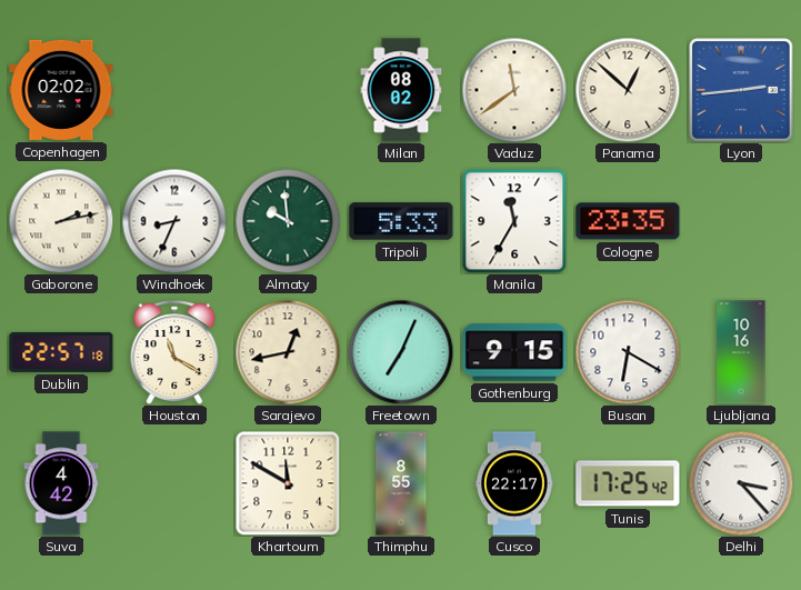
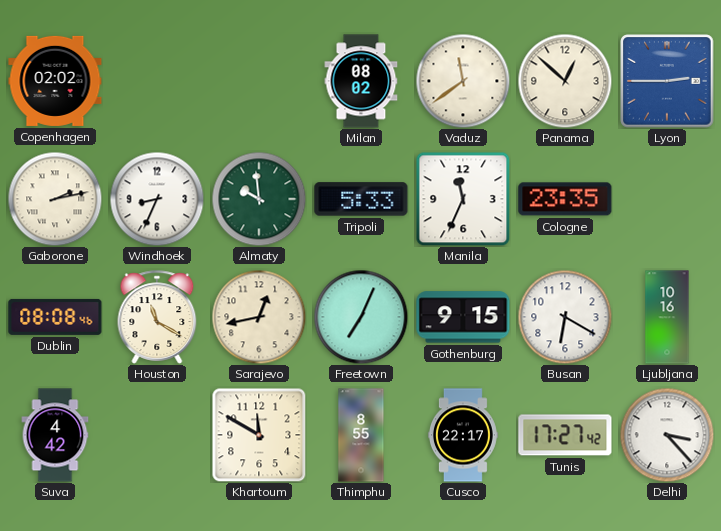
Lyon: 2:44 -> 2:45 (667, 81)
Manila: 11:35 -> 11:34 (463, 199)
Dublin: 22:57 -> 08:08 (55, 317)
Tunis: 17:25 -> 17:27 (565, 435)
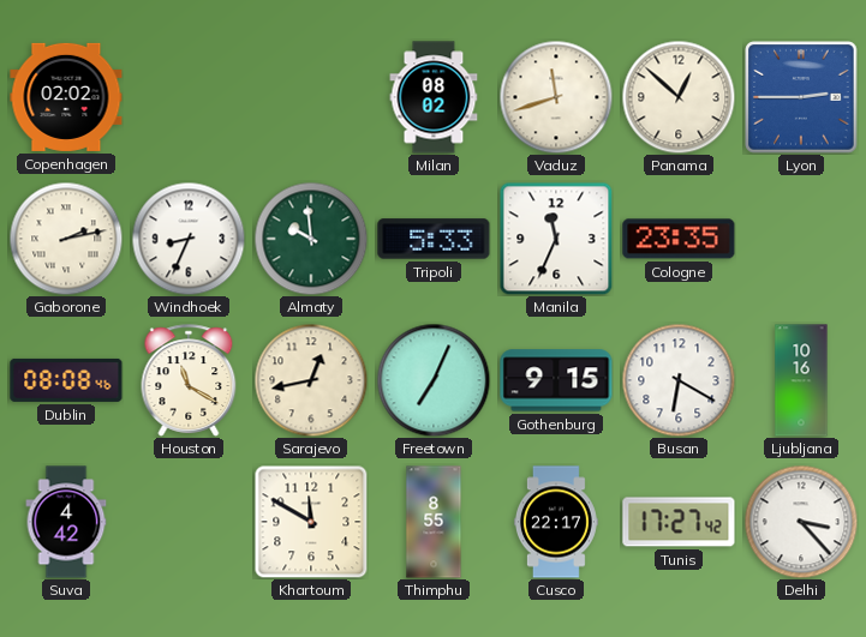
Vaduz: 11:39 -> 11:42 (556, 97)
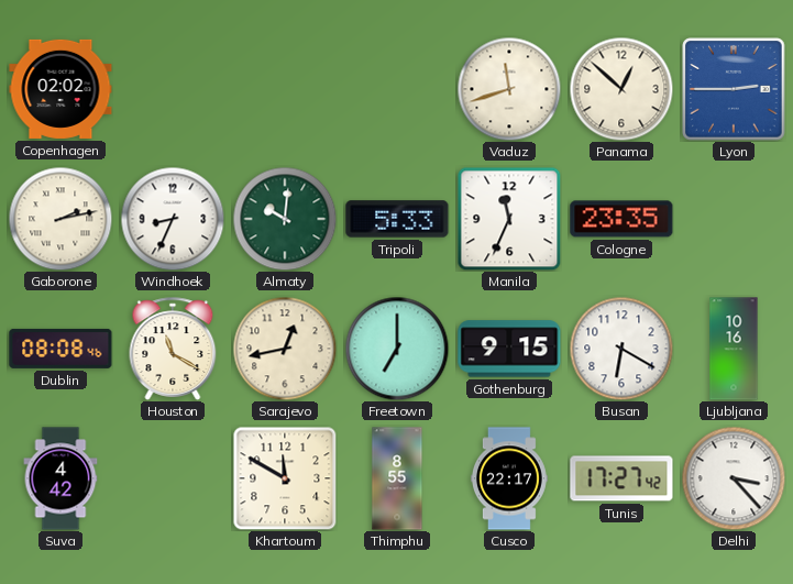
Milan: 08:02 -> none (434, 97)
Almaty: 9:59 -> 10:01 (285, 219)
Freetown: 7:04 -> 7:00 (397, 349)
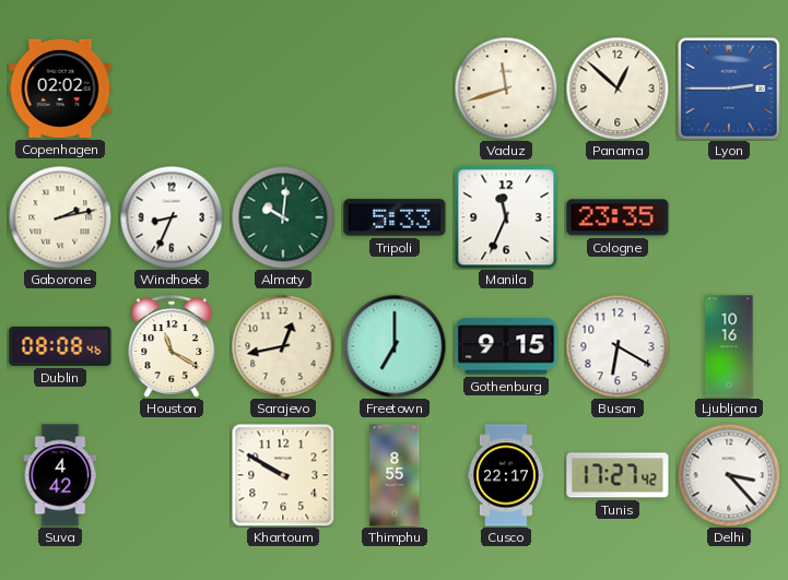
Khartoum: 11:50 -> 9:50 (283, 475)
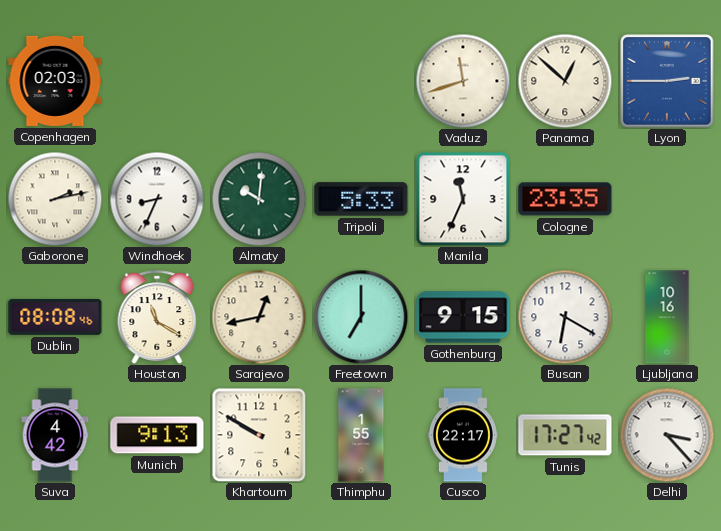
Copenhagen: 02:02 -> 02:03 (55, 81)
Munich: none -> 9:13 (157, 435)
Thimphu: 8:55 -> 1:55 (361, 435)
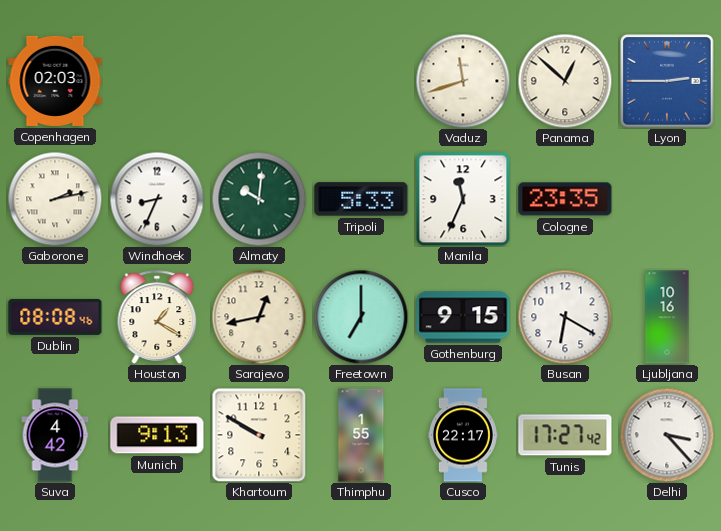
Houston: 11:20 -> 1:20 (157, 317)
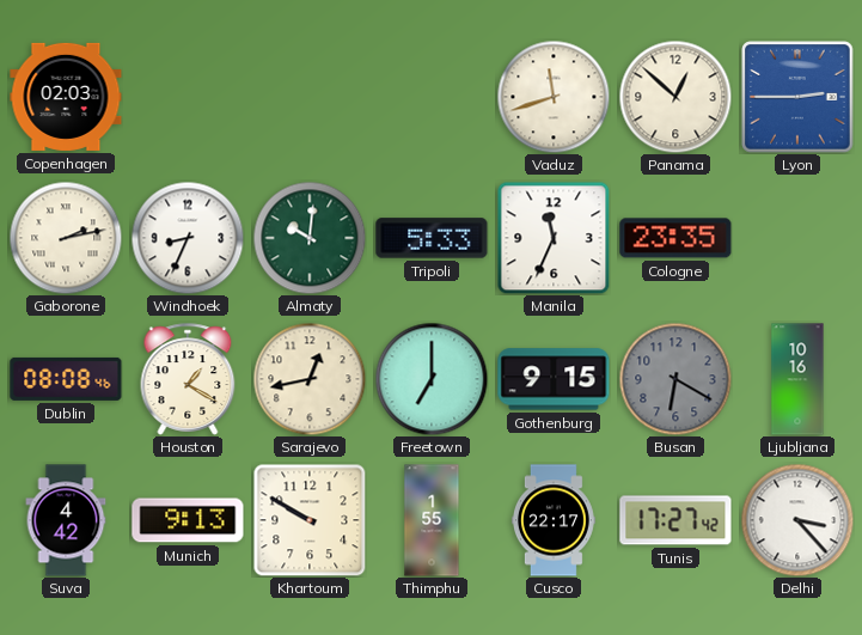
Busan dial: white -> grey (675, 379)
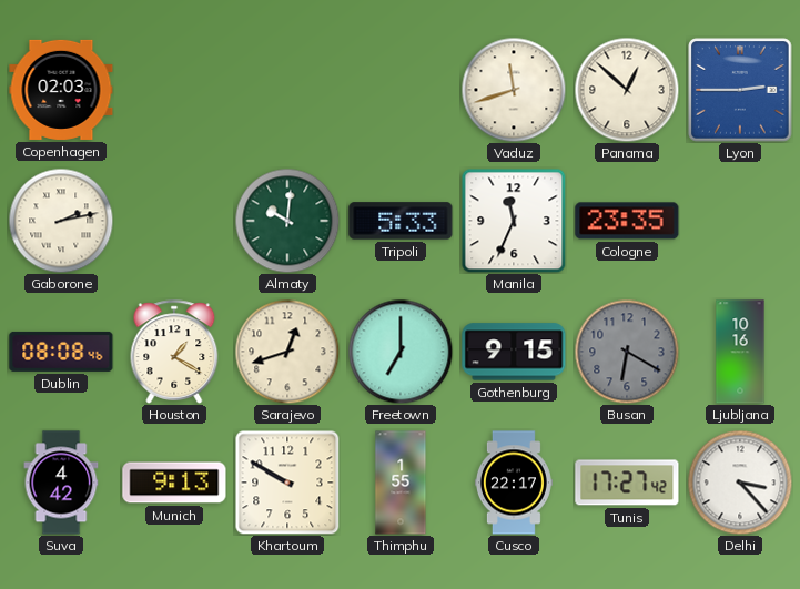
Windhoek: 8:34 -> none (188, 238)
Sarajevo: 12:43 -> 12:42 (287, 352)
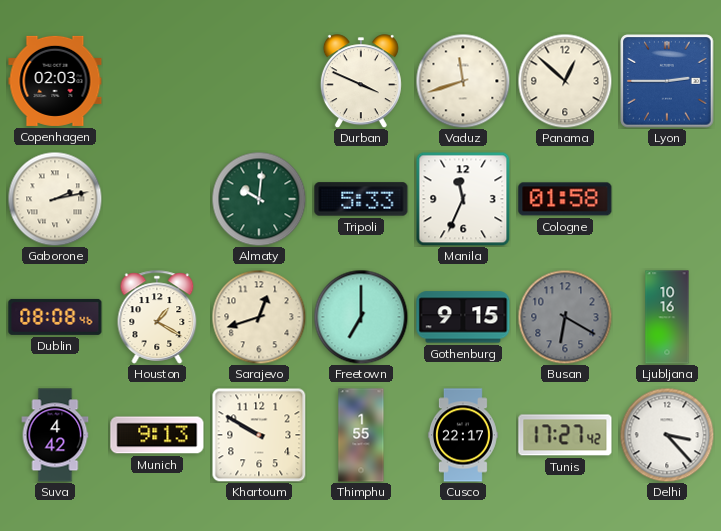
Durban: none -> 3:49 (361, 81)
Cologne: 23:35 -> 01:58 (565, 199)
